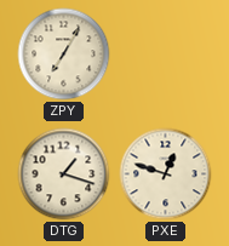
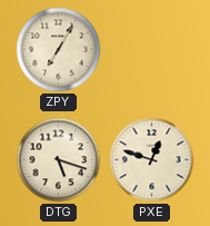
DTG: 1:18 -> 5:18 (59, 160)
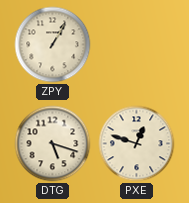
ZPY: 7:05 -> 1:05 (53, 45)
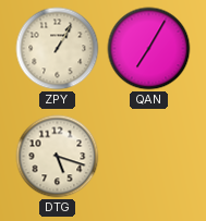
QAN: none -> 7:05 (149, 49)
PXE: 12:48 -> none (137, 144)
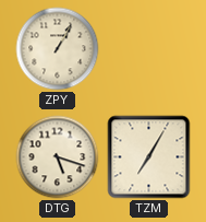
QAN: 7:05 -> none (149, 49)
TZM: none -> 7:05 (149, 157)
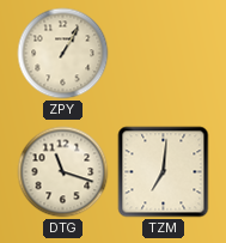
DTG: 5:18 -> 11:18 (63, 172)
TZM: 7:05 -> 7:01 (164, 172)
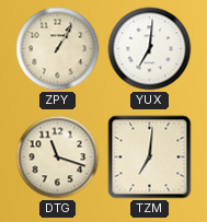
YUX: none -> 7:01 (150, 49)
